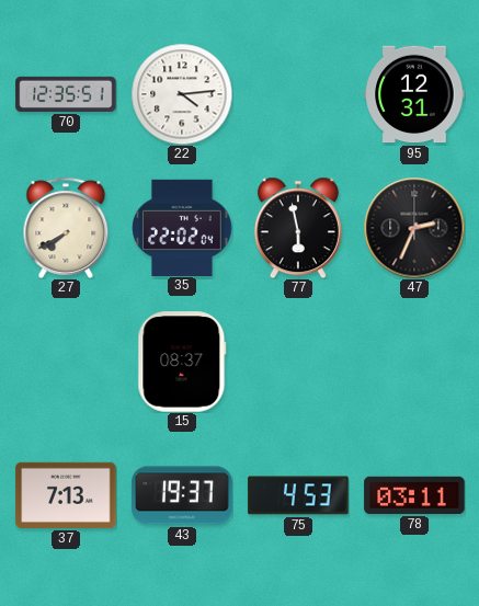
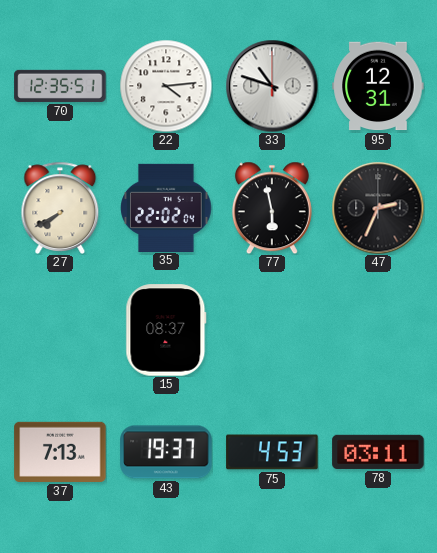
33: none -> 10:48 (272, 86)
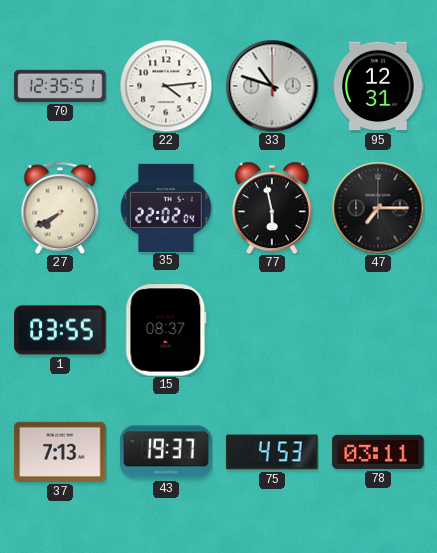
47: 2:34 -> 7:15 (378, 208)
1: none -> 03:55 (60, 330)
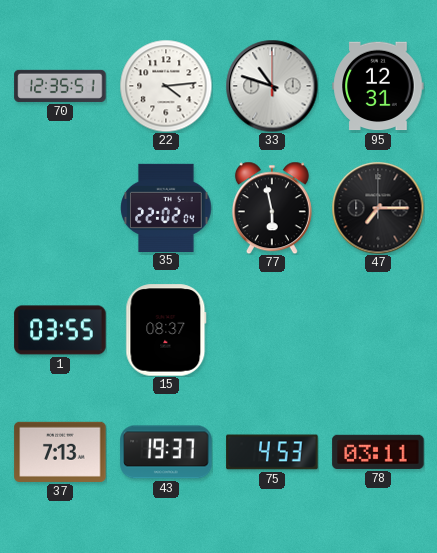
27: 7:40 -> none (60, 208)
